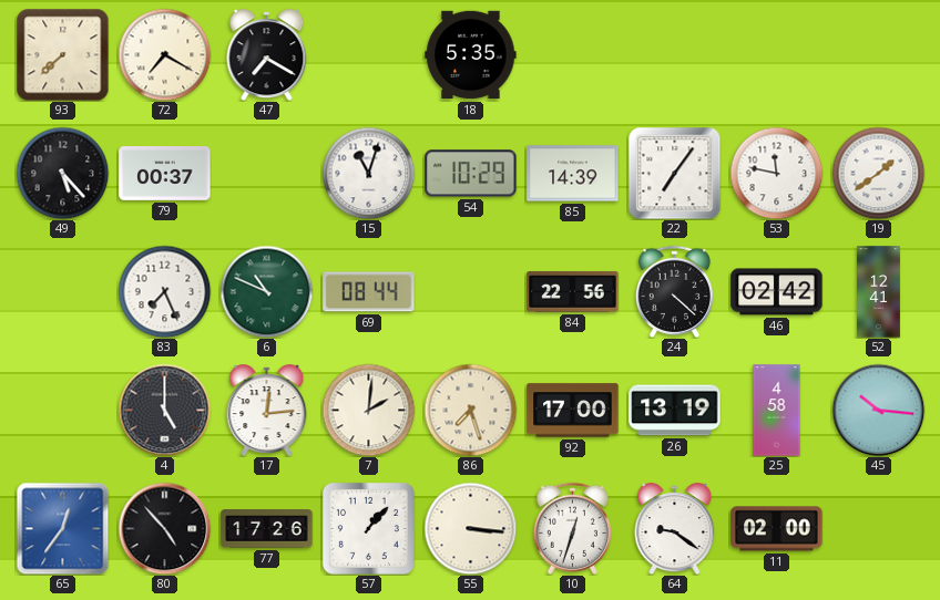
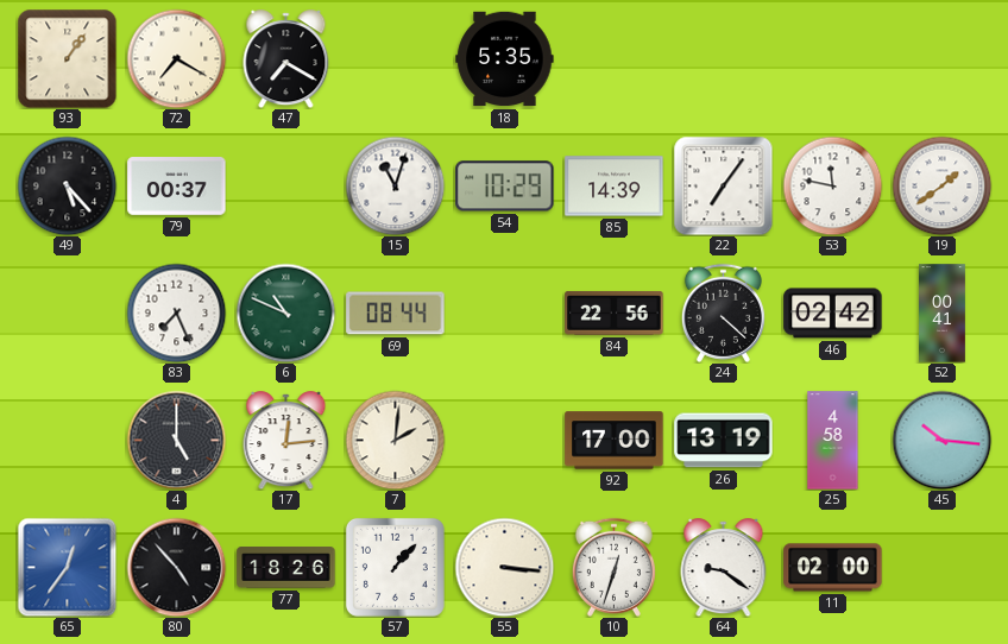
93: 7:38 -> 1:06 (67, 58)
52: 12:41 -> 00:41 (943, 314)
86: 7:27 -> none (470, 410)
77: 17:26 -> 18:26 (286, 568)
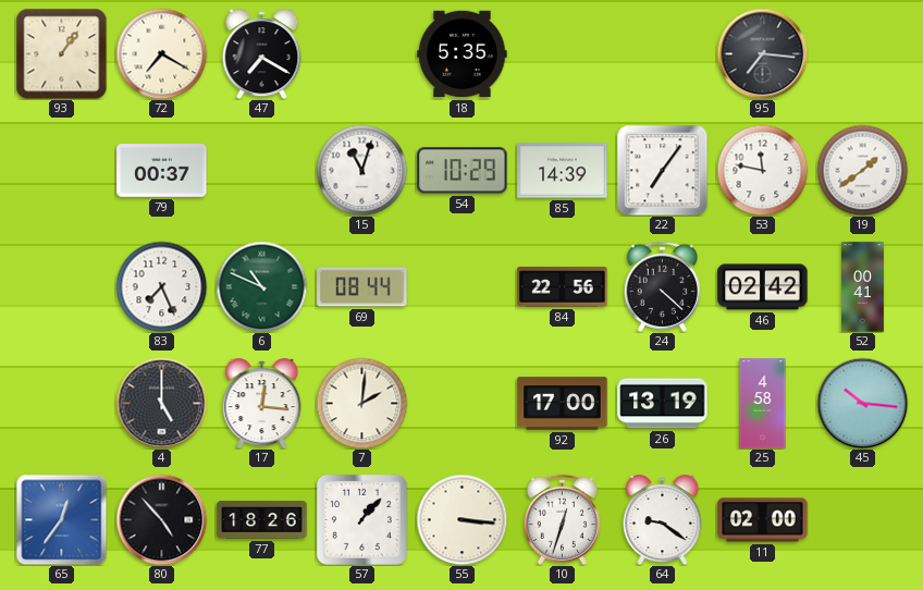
95: none -> 7:16 (762, 53)
49: 5:23 -> none (67, 185)
17: 12:14 -> 12:16 (262, 404)
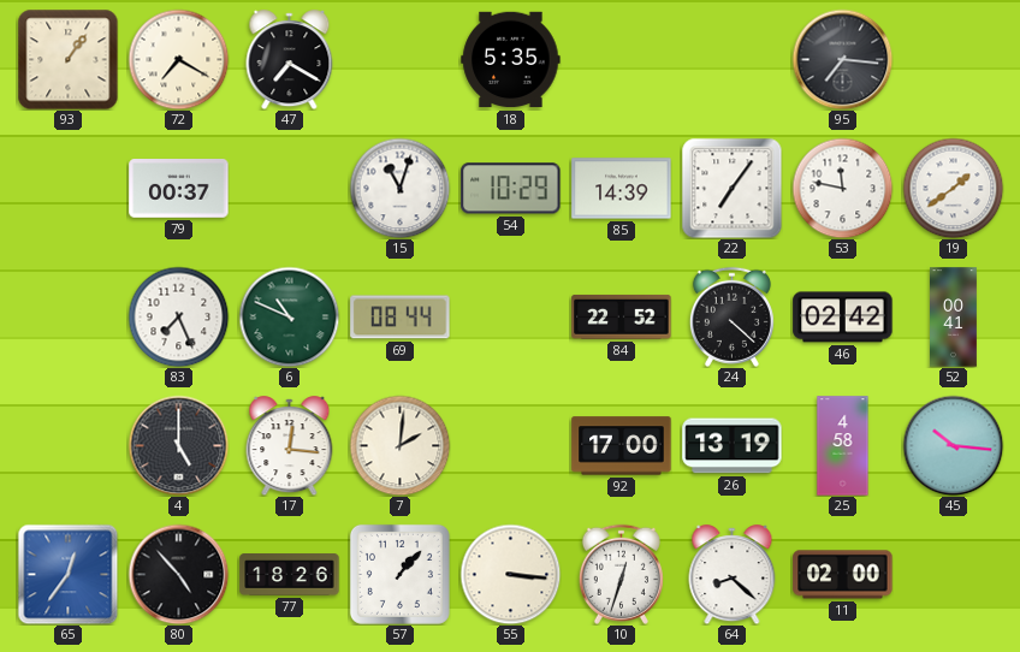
84: 22:56 -> 22:52 (622, 316)
64: 9:21 -> 8:22 (733, 575)
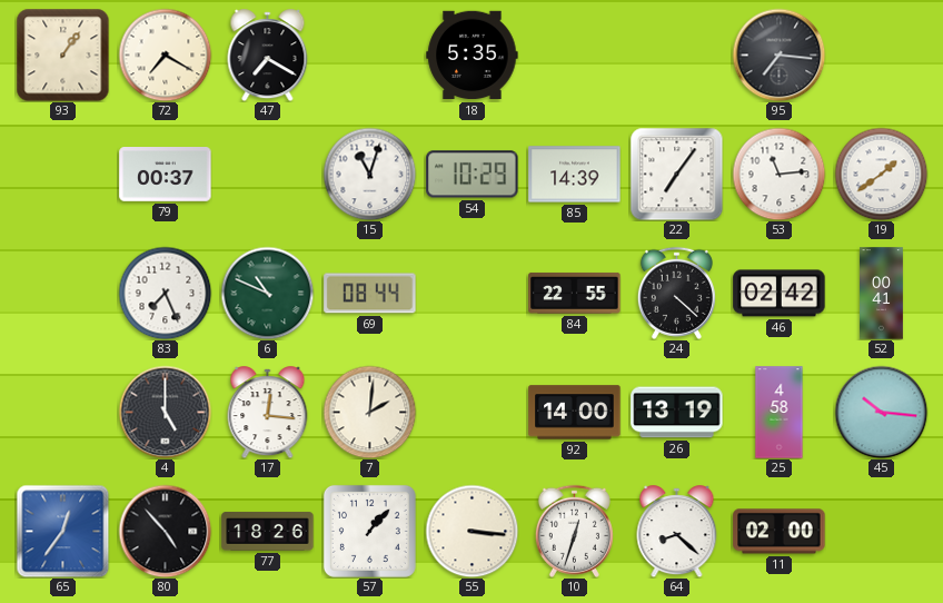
53: 11:47 -> 11:14 (778, 174)
84: 22:52 -> 22:55 (575, 293)
92: 17:00 -> 14:00 (575, 413)
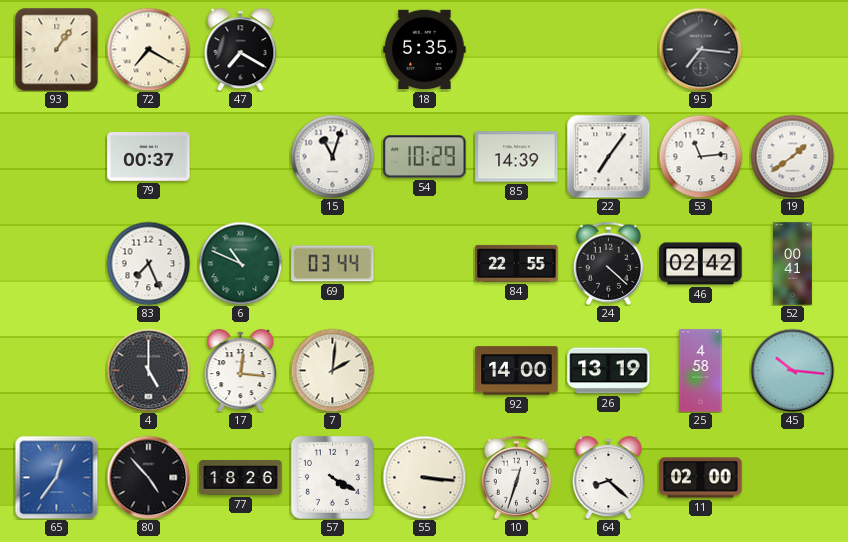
69: 08:44 -> 03:44 (333, 264)
57: 1:07 -> 4:20 (332, 477)
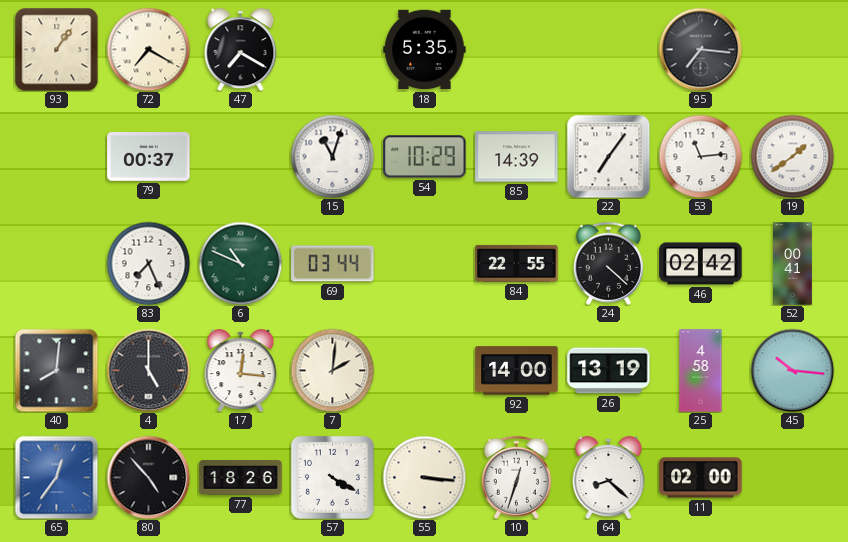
40: none -> 8:01 (56, 370)
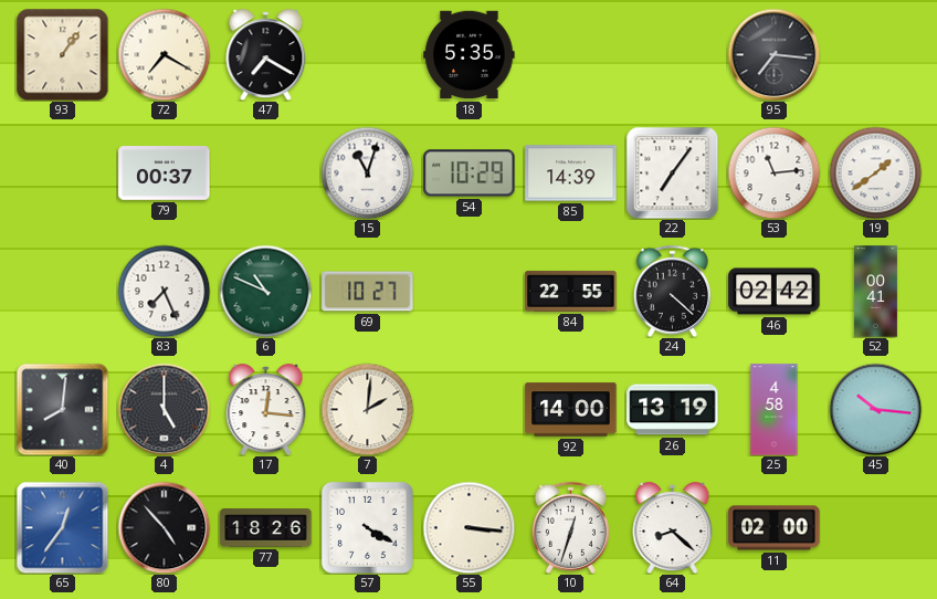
69: 03:44 -> 10:27 (368, 292)
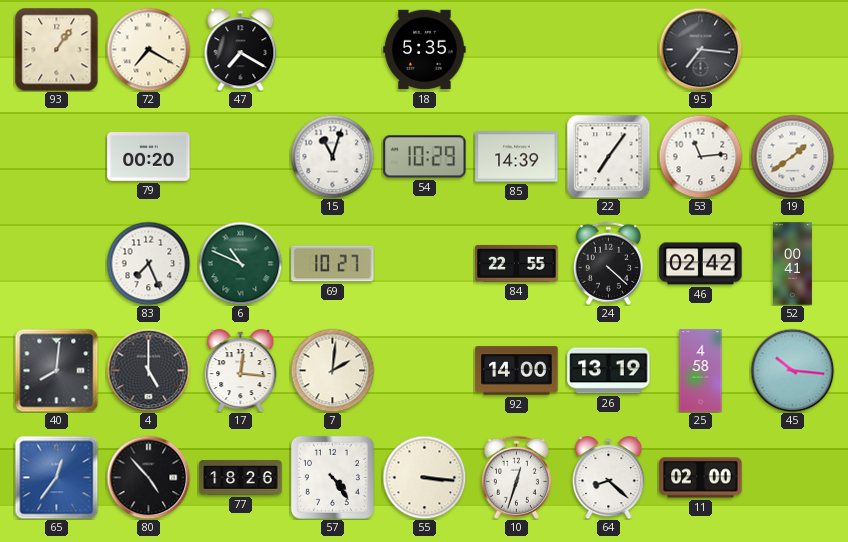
79: 00:37 -> 00:20 (149, 157)
57: 4:20 -> 4:24 (332, 477)
